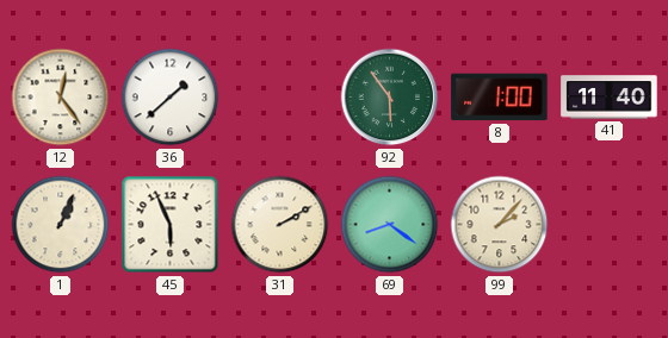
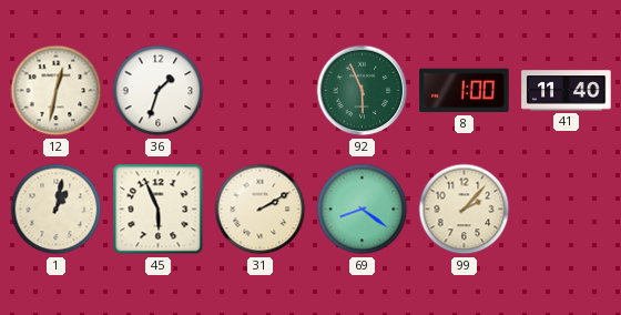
12: 12:24 -> 12:32 (57, 91)
36: 1:38 -> 1:33 (159, 91)
92: 5:54 -> 5:56 (363, 91)
1: 1:04 -> 1:02 (57, 210)
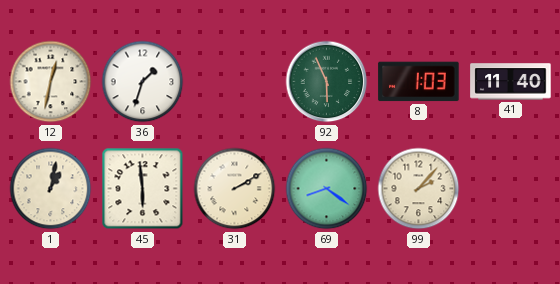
8: 1:00 -> 1:03 (419, 82)
45: 5:56 -> 5:59 (143, 189)
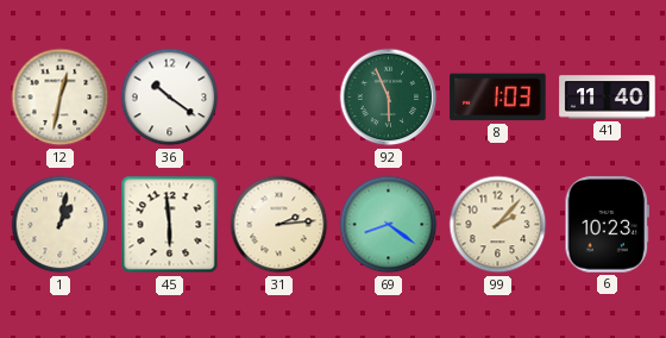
36: 1:33 -> 10:21 (170, 98)
31: 2:10 -> 2:14 (279, 225)
6: none -> 10:23 (607, 225)
